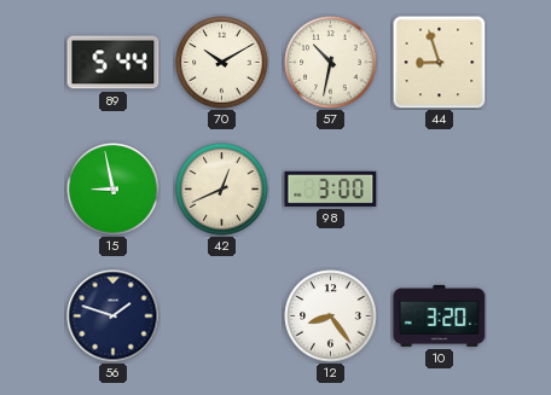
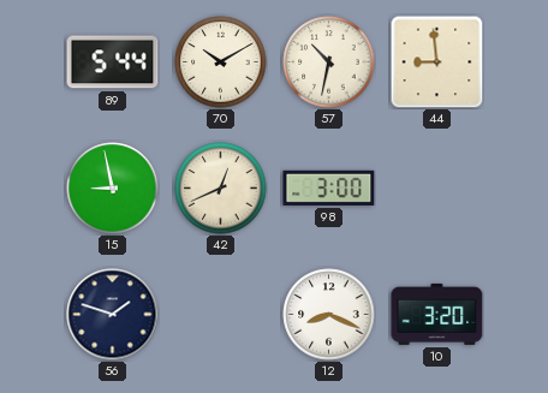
44: 8:57 -> 8:59 (436, 61)
12: 8:24 -> 8:19 (329, 315)
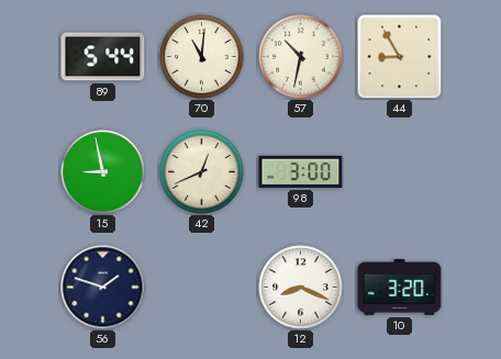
70: 10:10 -> 11:01 (202, 57)
44: 8:59 -> 8:55 (399, 56)
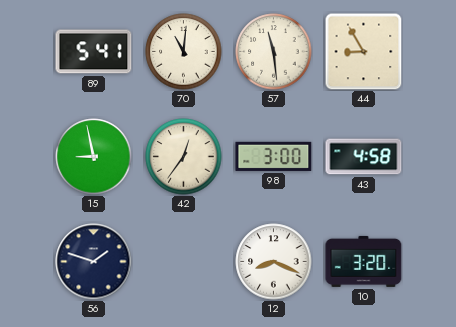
89: 5:44 -> 5:41 (94, 52)
57: 10:32 -> 11:29 (274, 52)
42: 12:41 -> 12:36 (184, 157)
43: none -> 4:58 (364, 157)
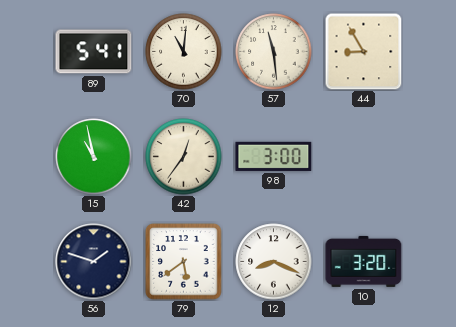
15: 8:58 -> 10:58 (94, 157)
43: 4:58 -> none (364, 157)
79: none -> 5:39 (184, 262)
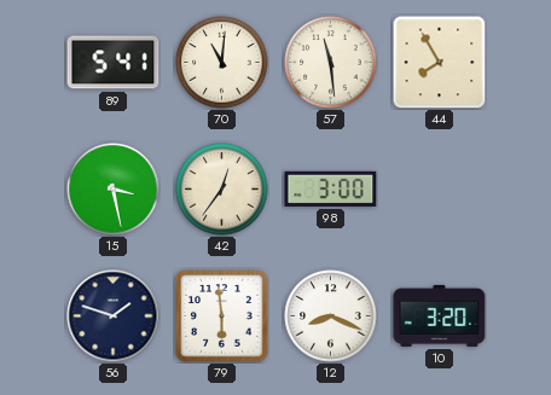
44: 8:55 -> 7:55 (439, 62)
15: 10:58 -> 3:28 (114, 190)
79: 5:39 -> 5:59 (222, 316)
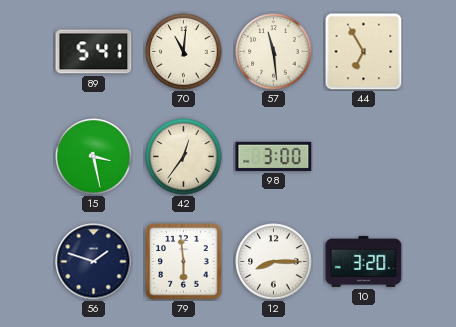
44: 7:55 -> 6:55 (363, 51)
12: 8:19 -> 8:15 (274, 262)
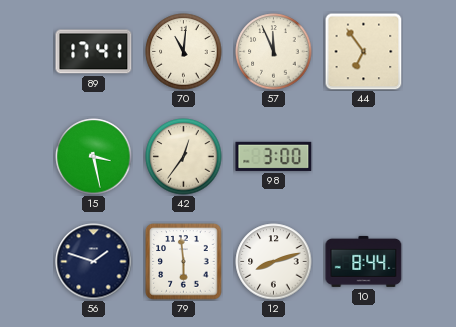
89: 5:41 -> 17:41 (94, 52)
57: 11:29 -> 11:56 (274, 52)
44: 6:55 -> 6:54 (363, 51)
12: 8:15 -> 8:12 (274, 262)
10: 3:20 -> 8:44 (364, 261)
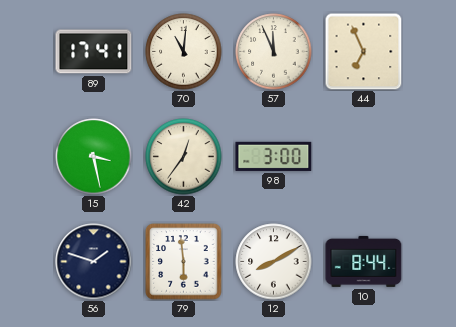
44: 6:54 -> 6:56 (363, 51)
12: 8:12 -> 8:10 (274, 262)
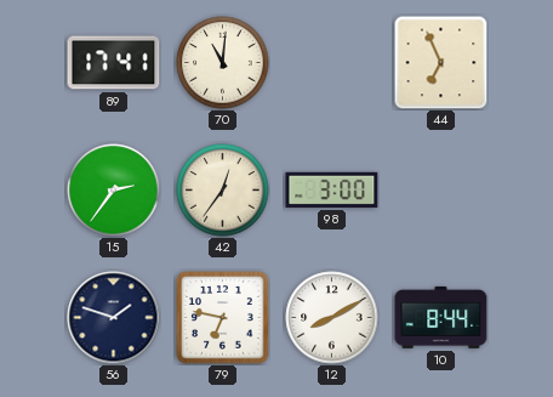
57: 11:56 -> none (274, 52)
15: 3:28 -> 2:36 (114, 191)
79: 5:59 -> 6:47 (223, 318)
